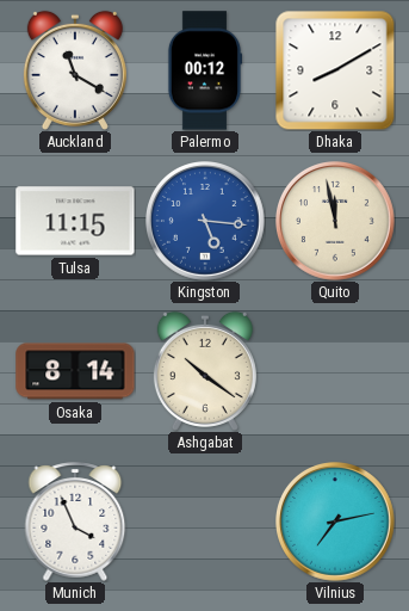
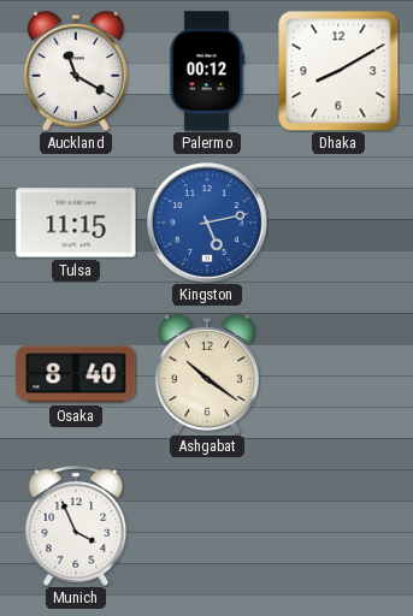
Kingston: 5:16 -> 5:13 (208, 224)
Quito: 11:58 -> none (336, 222)
Osaka: 8:14 -> 8:40 (76, 374)
Vilnius: 7:13 -> none (336, 523)
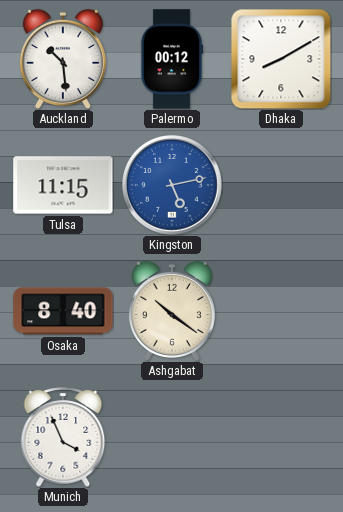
Auckland: 11:20 -> 10:29 (63, 59)
